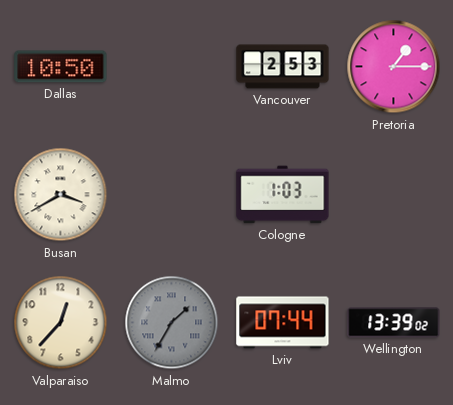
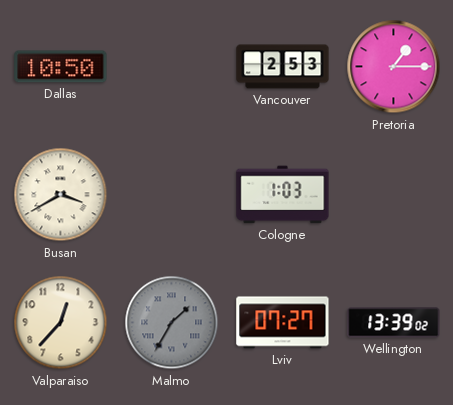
Lviv: 07:44 -> 07:27 (283, 323)
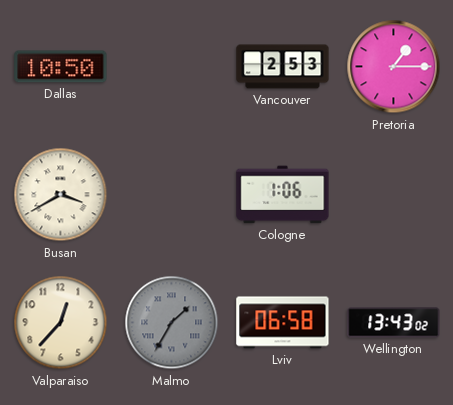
Cologne: 1:03 -> 1:06 (283, 195)
Lviv: 07:27 -> 06:58 (283, 323)
Wellington: 13:39 -> 13:43 (394, 323)
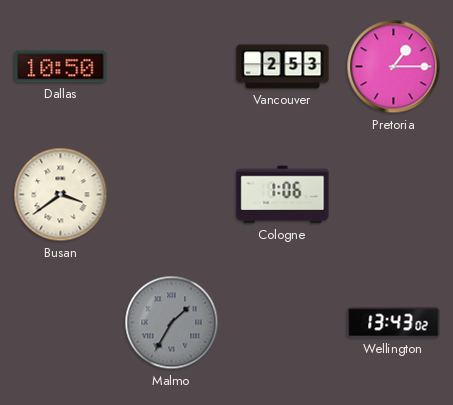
Busan: 3:40 -> 3:39 (61, 195)
Valparaiso: 12:37 -> none (61, 323)
Lviv: 06:58 -> none (283, 323)
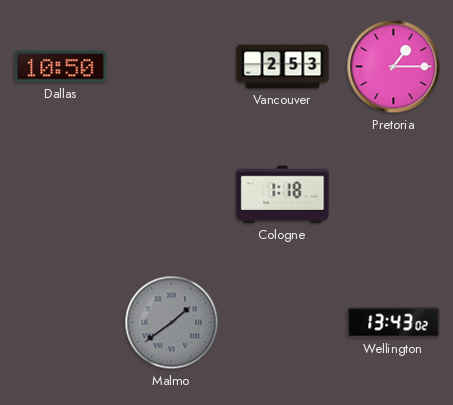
Busan: 3:39 -> none (61, 195)
Cologne: 1:06 -> 1:18 (283, 195)
Malmo: 1:35 -> 1:39 (172, 323)
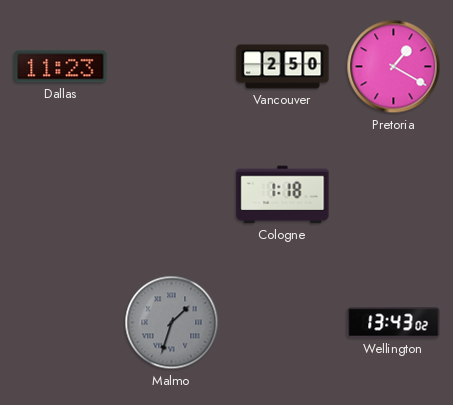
Dallas: 10:50 -> 11:23 (61, 67)
Vancouver: 2:53 -> 2:50 (283, 67)
Pretoria: 1:15 -> 1:20 (394, 67)
Malmo: 1:39 -> 1:33 (172, 323)
